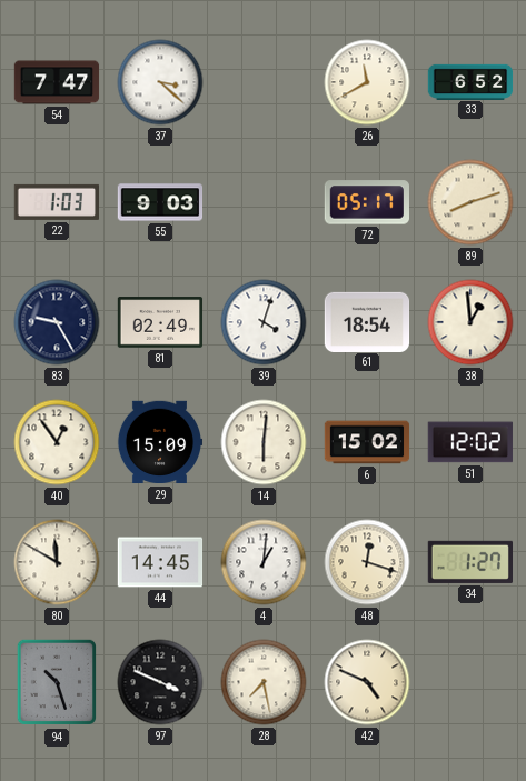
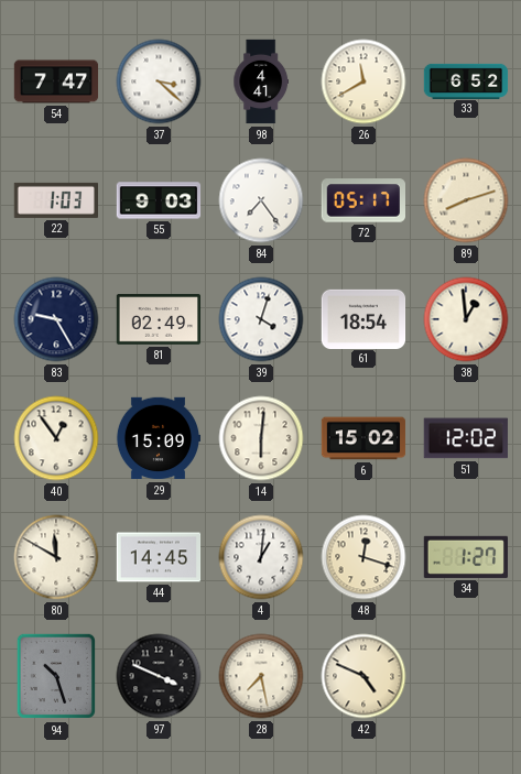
98: none -> 4:41 (260, 81)
84: none -> 7:24 (261, 200)
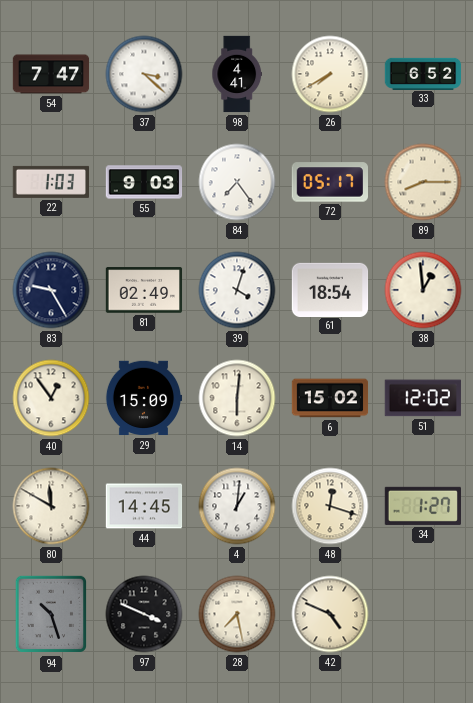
26: 11:40 -> 7:40 (330, 74)
89: 8:12 -> 8:15 (423, 182)
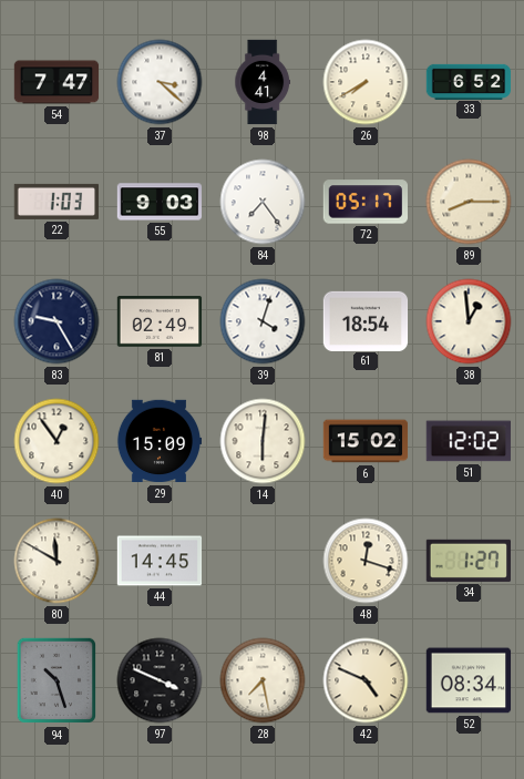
4: 1:01 -> none (237, 506)
52: none -> 08:34 (469, 680)
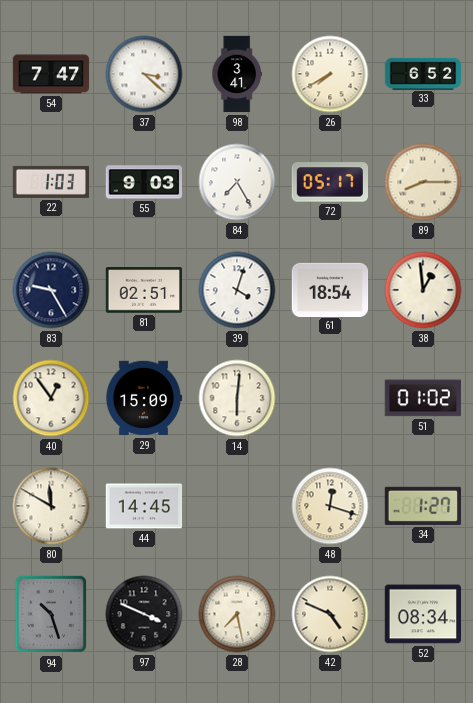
98: 4:41 -> 3:41 (236, 74)
84: 7:24 -> 7:25 (237, 182)
81: 02:49 -> 02:51 (144, 290)
6: 15:02 -> none (366, 441)
51: 12:02 -> 01:02 (423, 398)
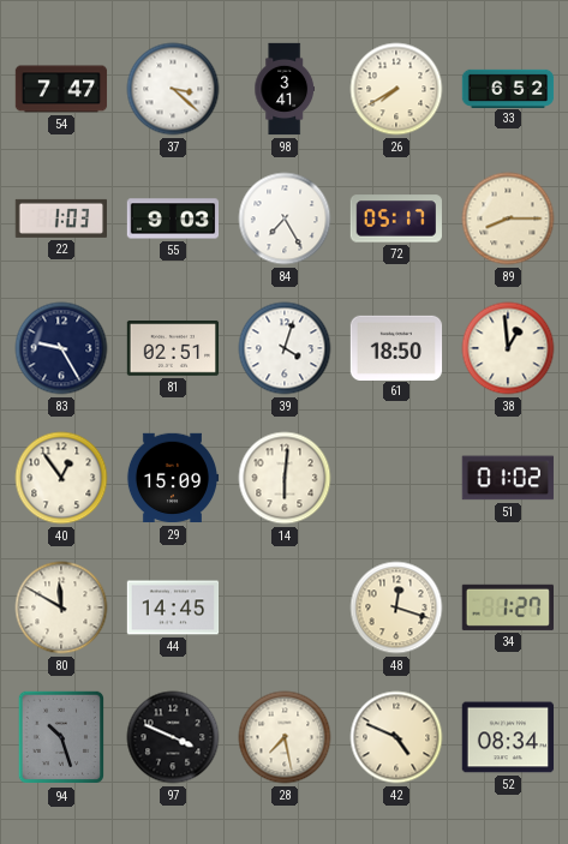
61: 18:54 -> 18:50 (396, 347)
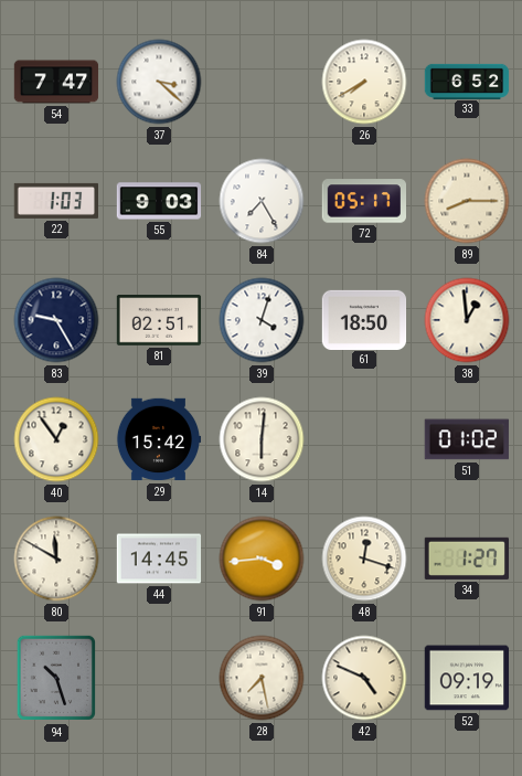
98: 3:41 -> none (283, 89)
29: 15:09 -> 15:42 (159, 439)
91: none -> 3:44 (262, 559)
97: 3:49 -> none (173, 737)
52: 08:34 -> 09:19 (467, 678)
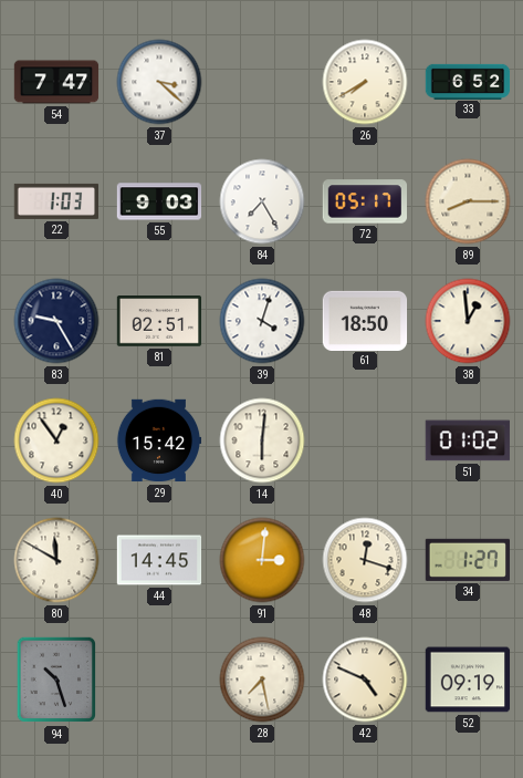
91: 3:44 -> 3:01 (262, 560)
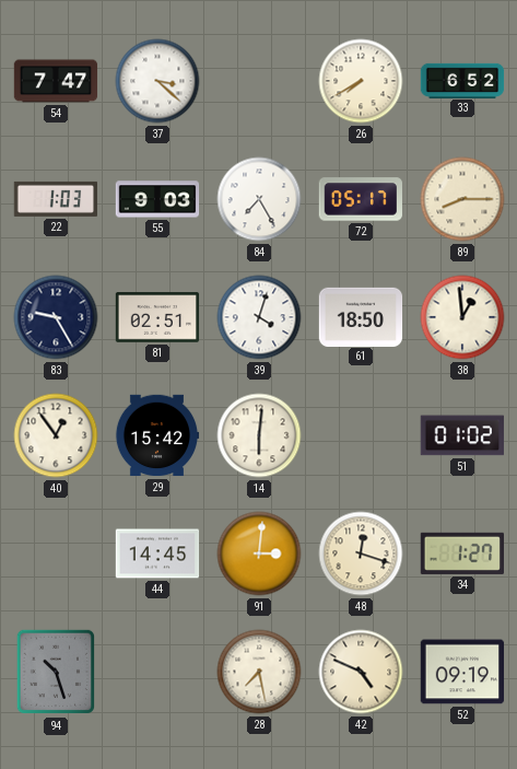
80: 11:50 -> none (56, 560)
